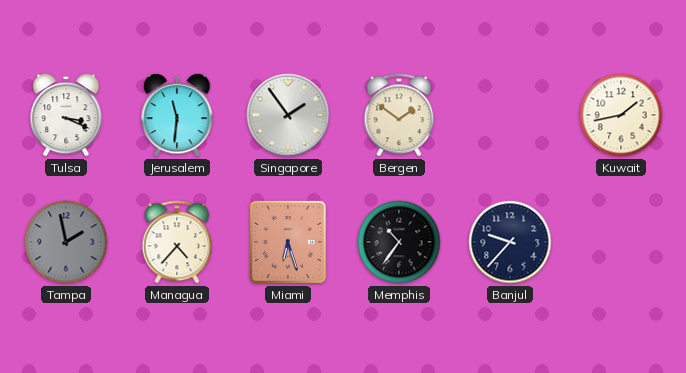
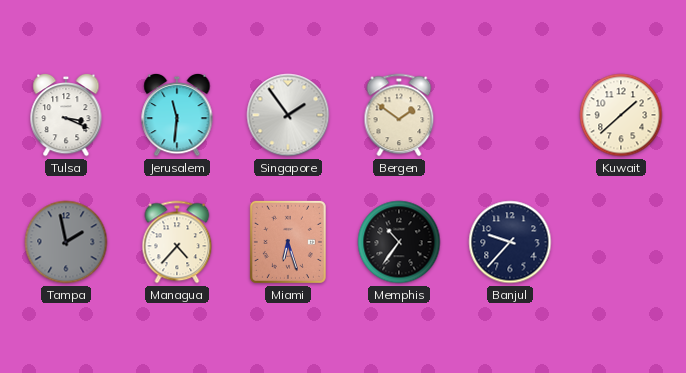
Kuwait: 1:43 -> 1:38 (621, 115)
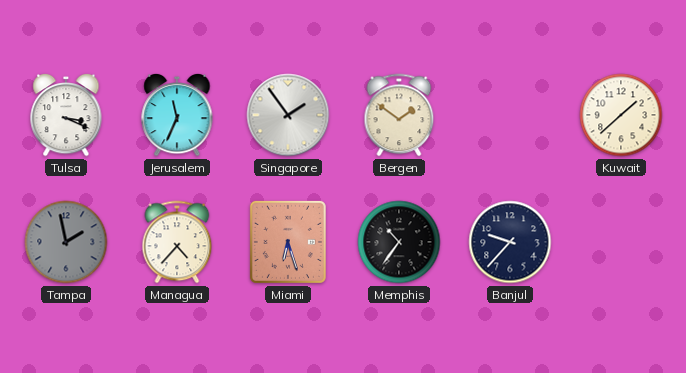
Jerusalem: 11:31 -> 11:34 (177, 115)
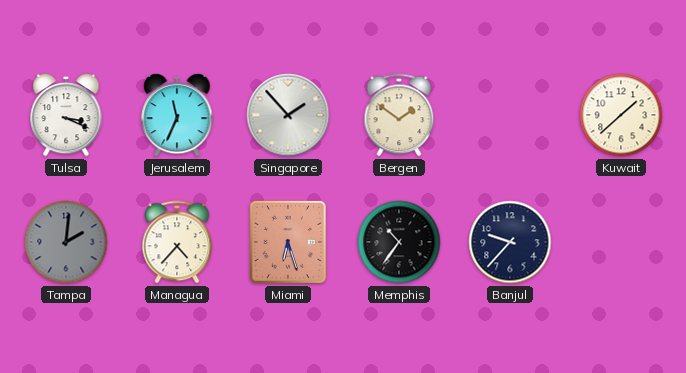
Singapore: 1:54 -> 1:53 (288, 115)
Tampa: 1:58 -> 2:01 (66, 242)
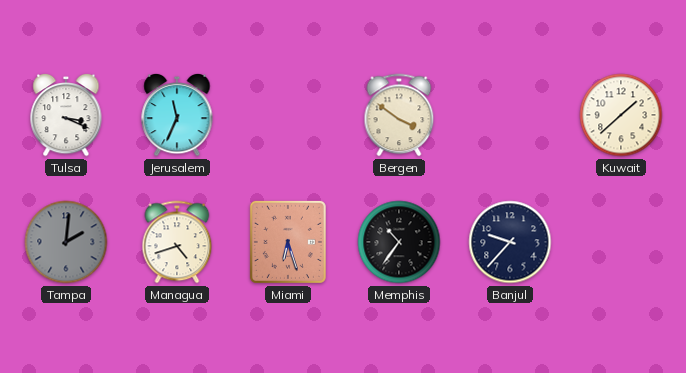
Singapore: 1:53 -> none (288, 115)
Bergen: 1:51 -> 3:51 (399, 115)
Managua: 4:37 -> 4:42 (177, 242)
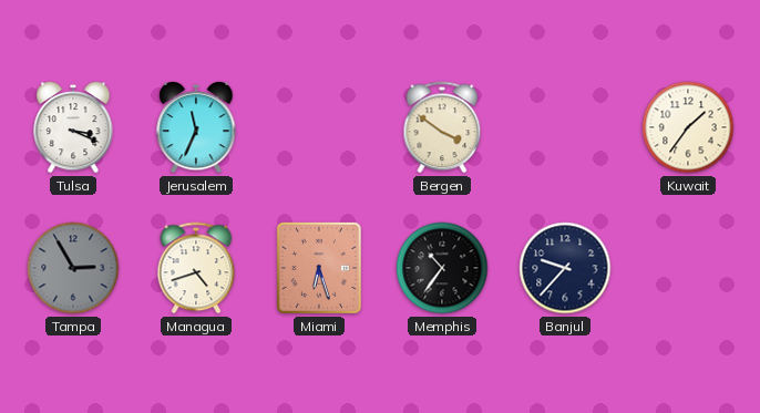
Kuwait: 1:38 -> 1:36 (688, 127)
Tampa: 2:01 -> 2:55 (73, 268)
